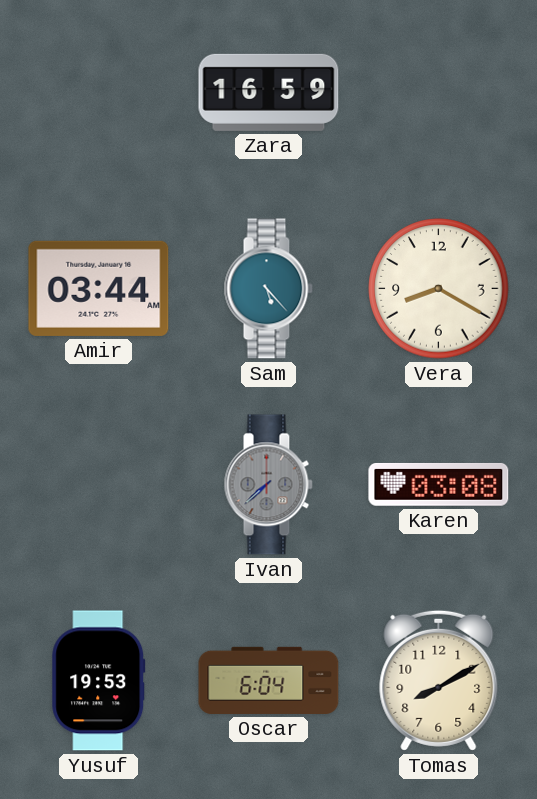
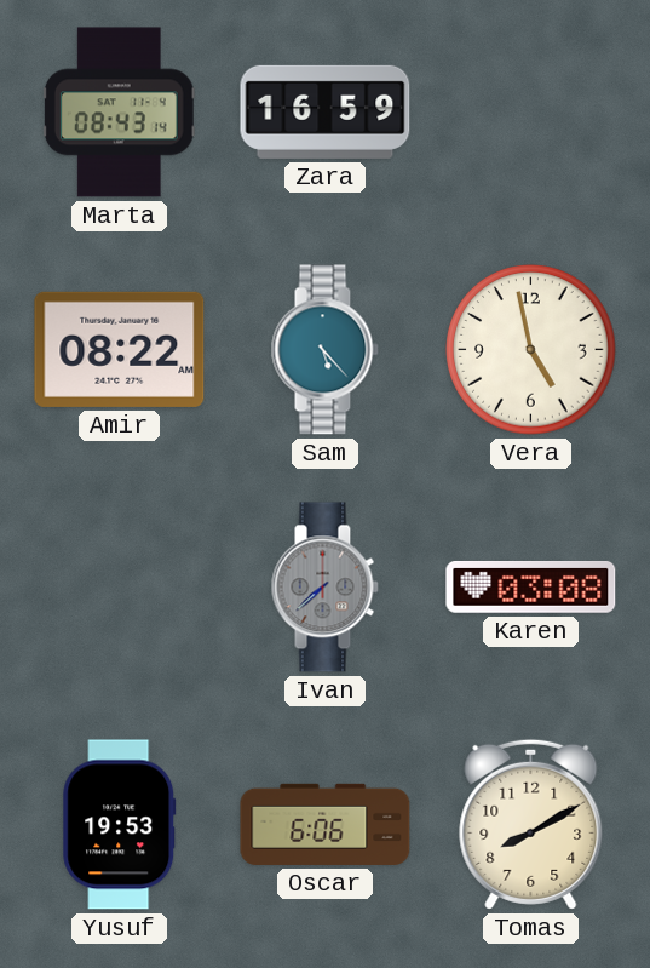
Marta: none -> 08:43 (119, 113)
Amir: 03:44 -> 08:22 (120, 349)
Vera: 8:20 -> 4:58 (531, 350)
Oscar: 6:04 -> 6:06 (326, 824)
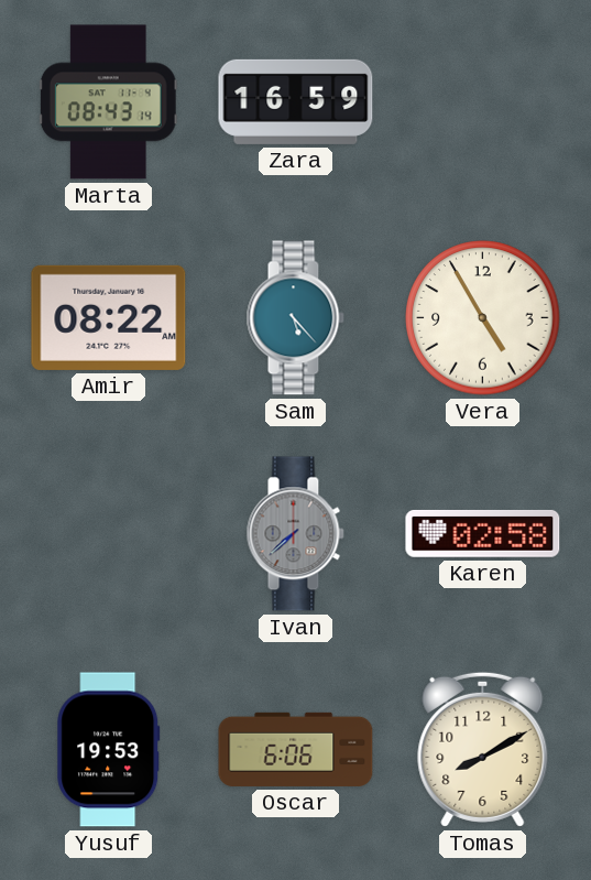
Vera: 4:58 -> 4:55 (483, 318)
Karen: 03:08 -> 02:58 (483, 534)
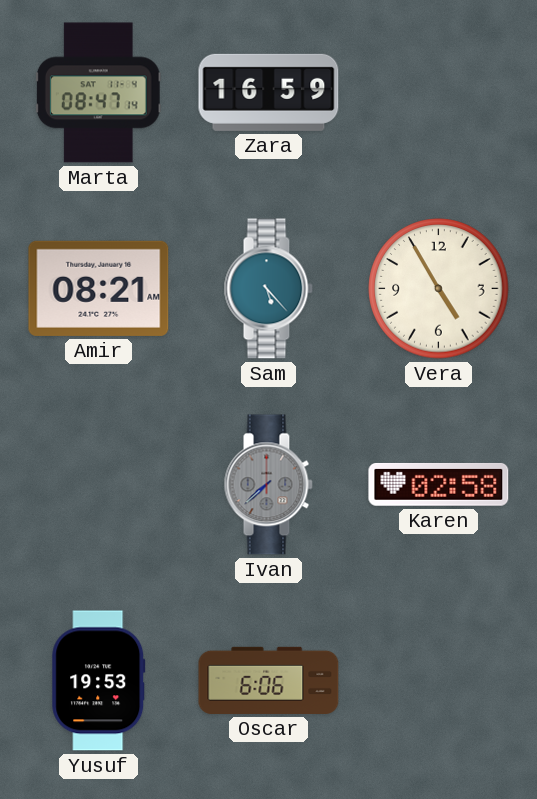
Marta: 08:43 -> 08:47 (98, 93)
Amir: 08:22 -> 08:21 (99, 288)
Tomas: 8:10 -> none (483, 749)
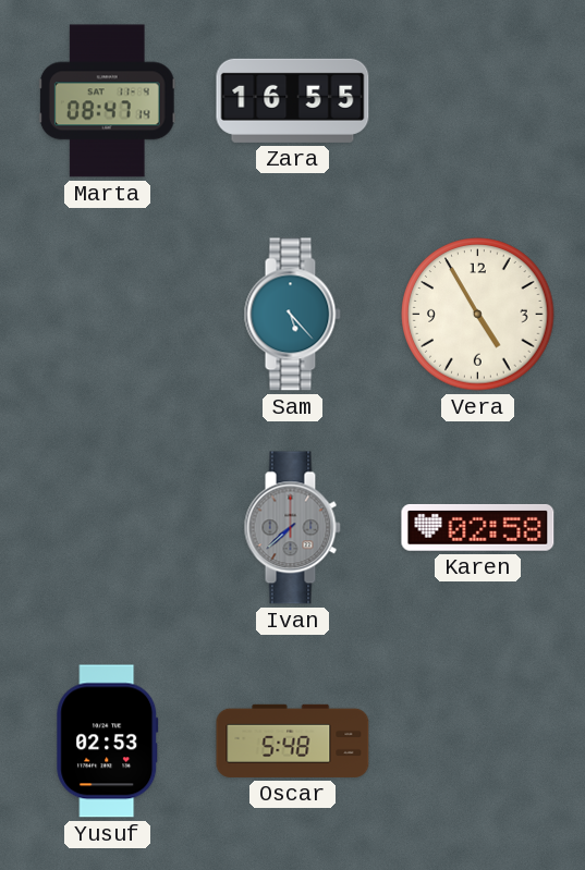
Zara: 16:59 -> 16:55 (293, 100)
Amir: 08:21 -> none (99, 288)
Yusuf: 19:53 -> 02:53 (108, 742)
Oscar: 6:06 -> 5:48 (293, 740)
